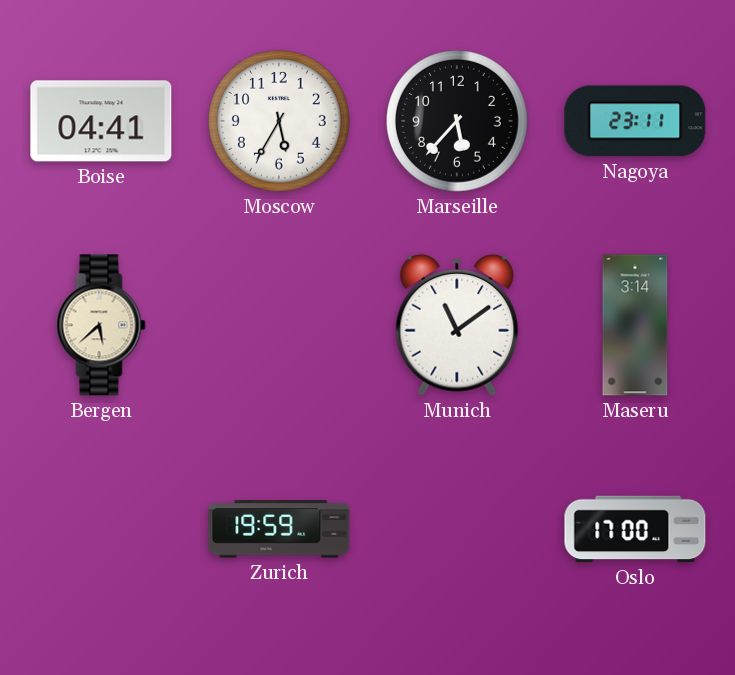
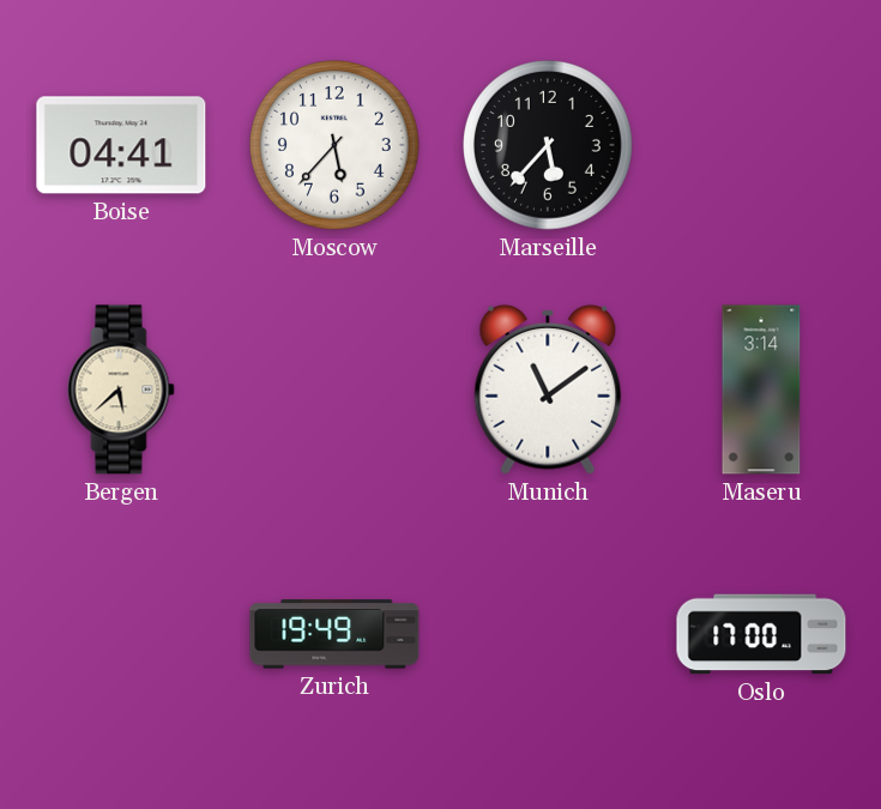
Moscow: 5:35 -> 5:37 (336, 146)
Nagoya: 23:11 -> none (635, 121)
Zurich: 19:59 -> 19:49 (334, 634)
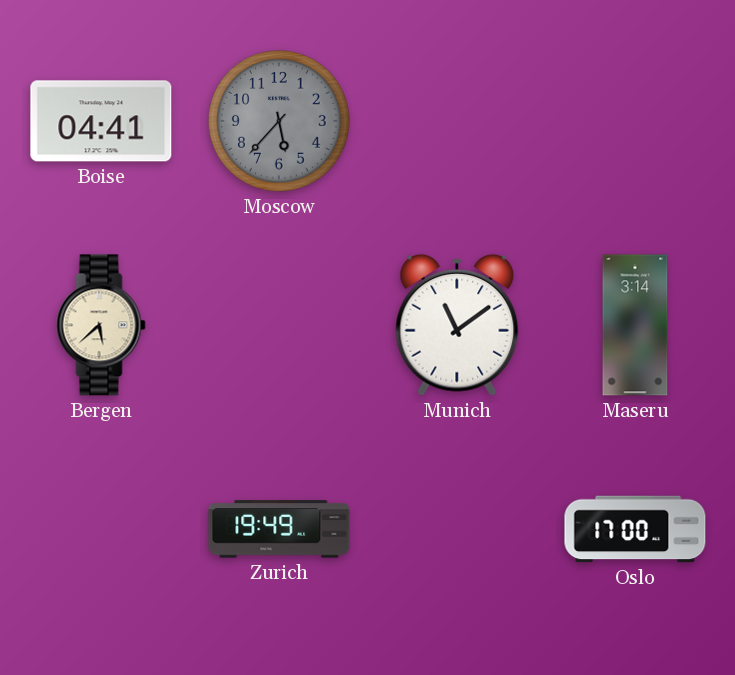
Moscow dial: white -> grey (280, 122)
Marseille: 5:37 -> none (549, 146)
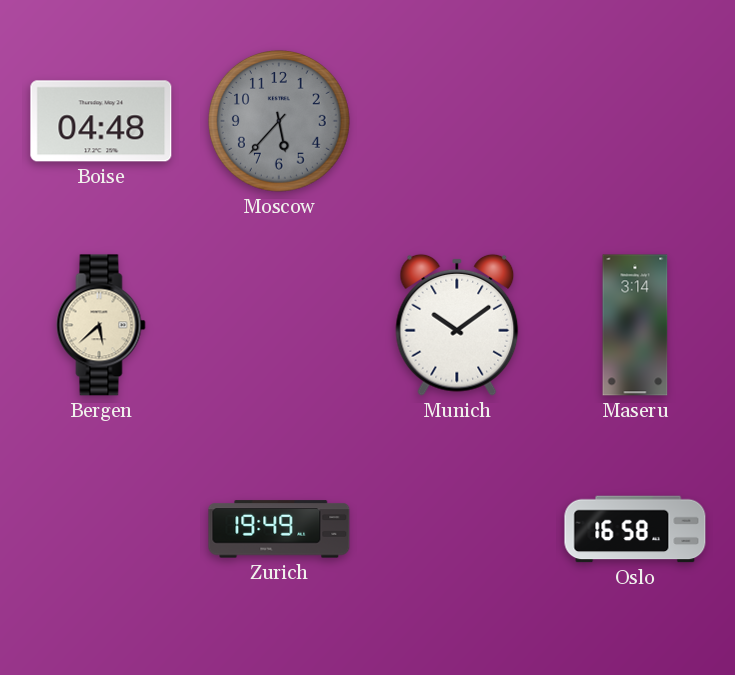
Boise: 04:41 -> 04:48 (101, 121)
Munich: 11:09 -> 10:09 (457, 325)
Oslo: 17:00 -> 16:58 (635, 529)
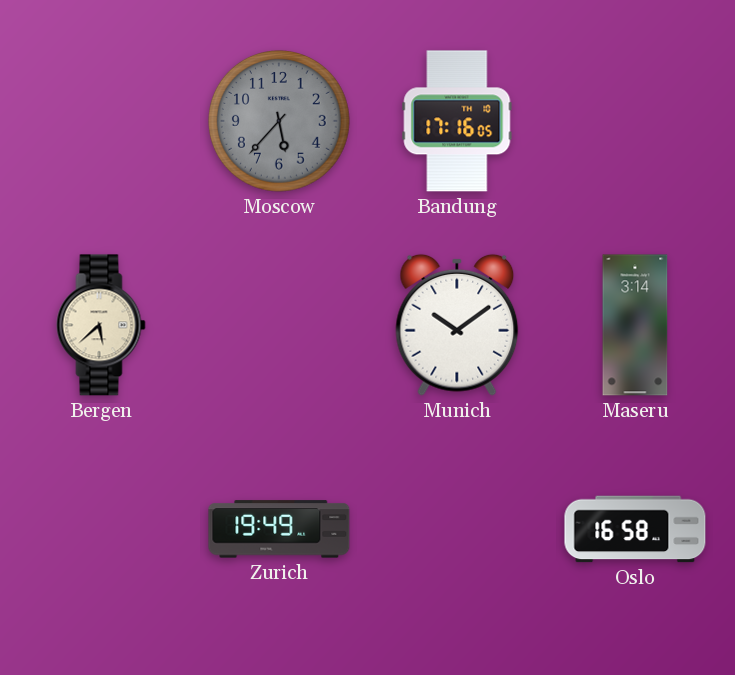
Boise: 04:48 -> none (101, 121)
Bandung: none -> 17:16 (457, 121)
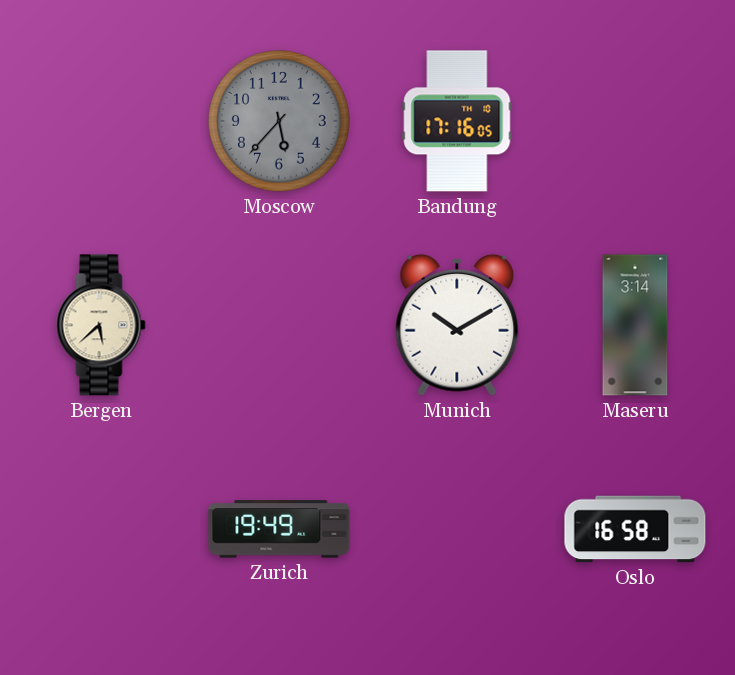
Munich: 10:09 -> 10:10 (457, 325)
